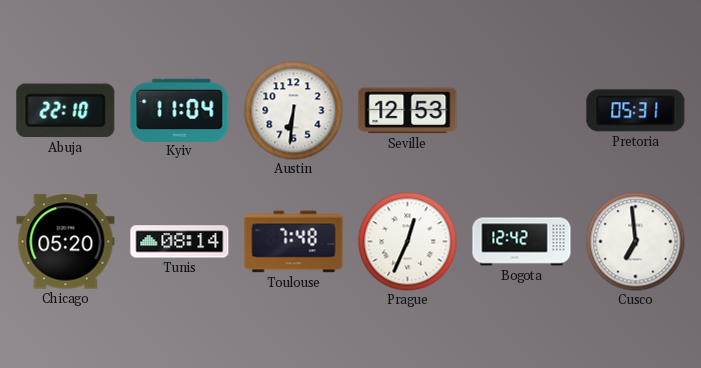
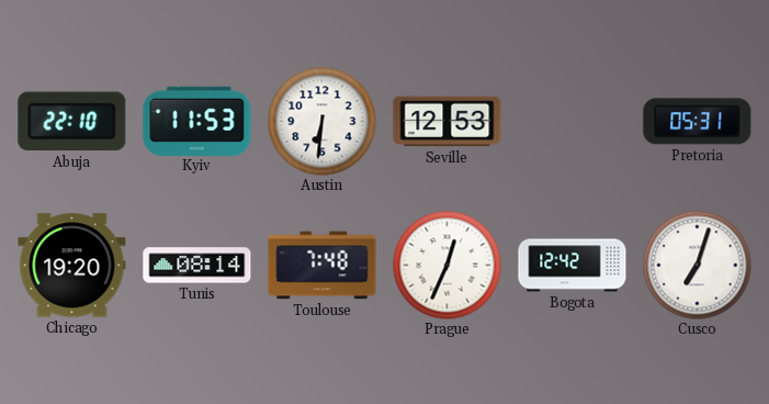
Kyiv: 11:04 -> 11:53 (197, 121)
Chicago: 05:20 -> 19:20 (72, 266)
Cusco: 6:59 -> 7:03 (698, 266)
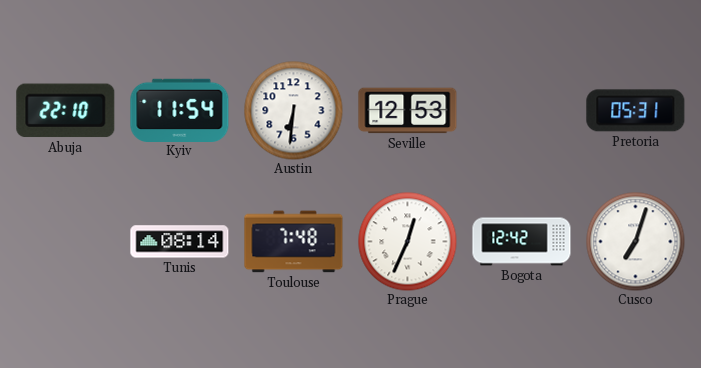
Kyiv: 11:53 -> 11:54 (180, 110)
Chicago: 19:20 -> none (72, 266)
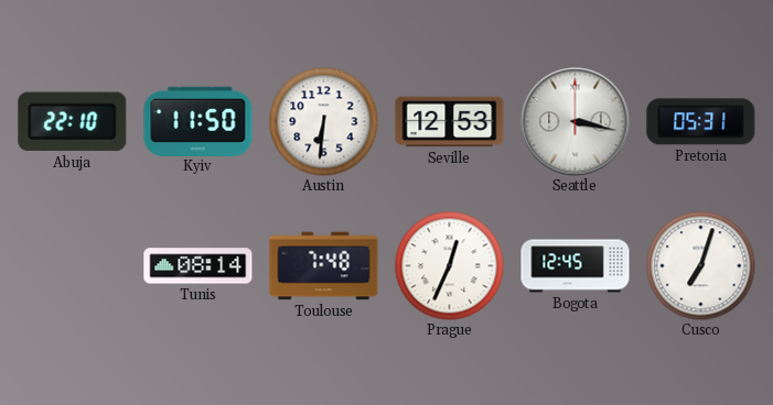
Kyiv: 11:54 -> 11:50 (198, 121)
Seattle: none -> 3:17 (576, 122)
Bogota: 12:42 -> 12:45 (576, 266)
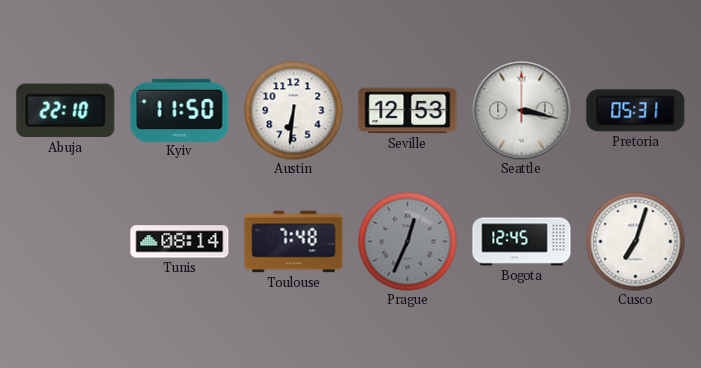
Prague dial: white -> grey (408, 242)
